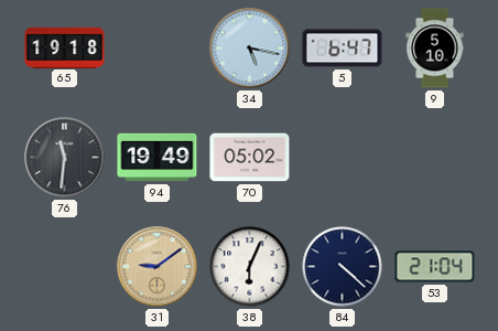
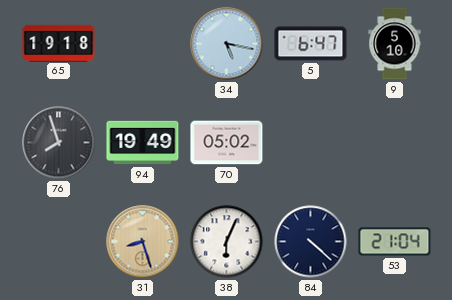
76: 11:31 -> 7:57 (59, 143)
31: 9:09 -> 8:27 (143, 242)
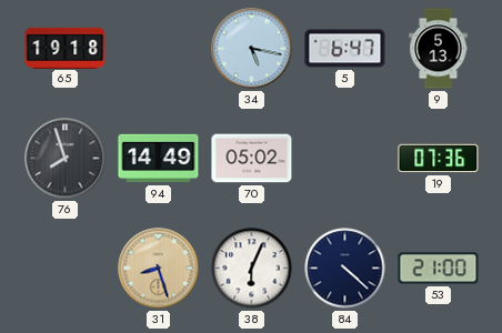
9: 5:10 -> 5:13 (439, 49)
94: 19:49 -> 14:49 (159, 159)
19: none -> 07:36 (439, 159)
53: 21:04 -> 21:00 (439, 269)
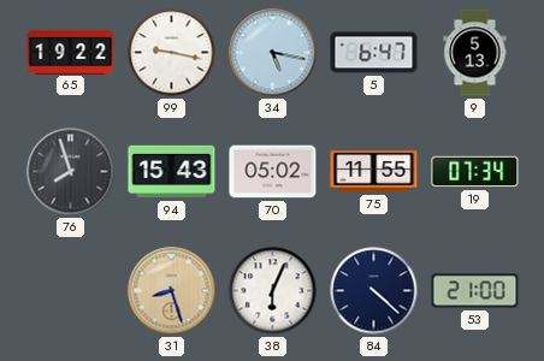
65: 19:18 -> 19:22 (71, 52)
99: none -> 9:17 (172, 53)
94: 14:49 -> 15:43 (172, 172)
75: none -> 11:55 (374, 172)
19: 07:36 -> 07:34 (475, 172)
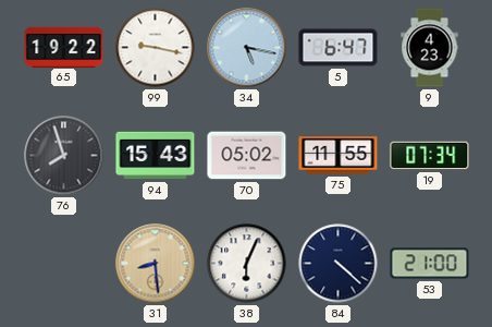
9: 5:13 -> 4:23 (430, 48)
31: 8:27 -> 8:29 (156, 264)
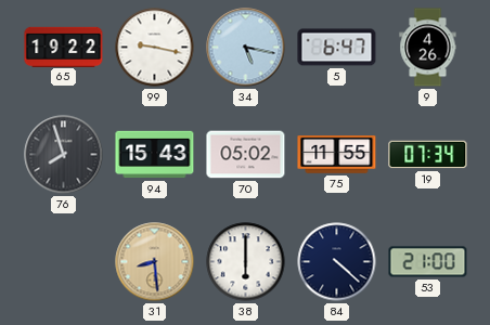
9: 4:23 -> 4:26 (428, 48)
38: 6:04 -> 6:00 (246, 262)
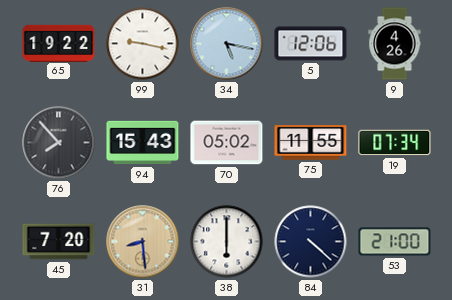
5: 6:47 -> 12:06 (311, 44)
76: 7:57 -> 7:53 (59, 143)
45: none -> 7:20 (59, 242)
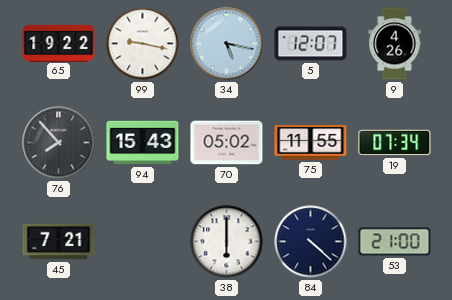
5: 12:06 -> 12:07 (311, 44)
45: 7:20 -> 7:21 (59, 242)
31: 8:29 -> none (143, 242)
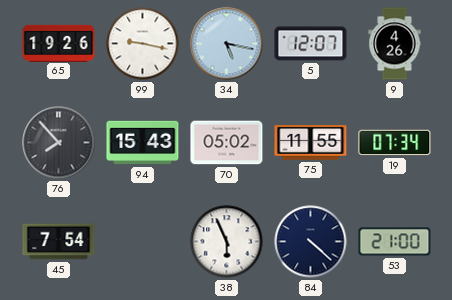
65: 19:22 -> 19:26 (59, 43)
45: 7:21 -> 7:54 (59, 242)
38: 6:00 -> 5:56 (227, 242)
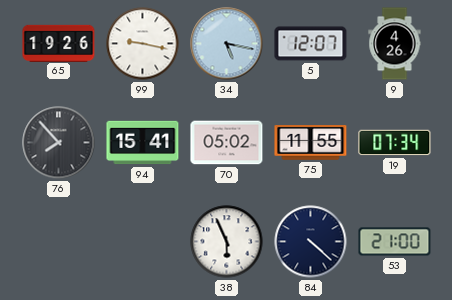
94: 15:43 -> 15:41 (143, 143)
45: 7:54 -> none (59, 242)
